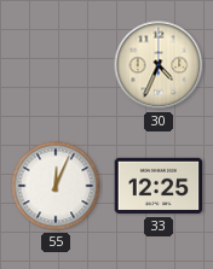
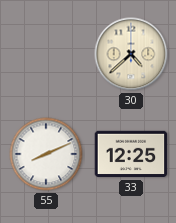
30: 4:34 -> 4:38 (131, 54)
55: 12:04 -> 8:11 (46, 154)
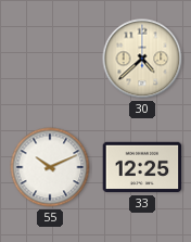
55: 8:11 -> 10:11 (50, 167)
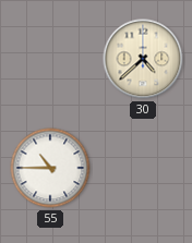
55: 10:11 -> 10:45 (50, 168)
33: 12:25 -> none (142, 167)
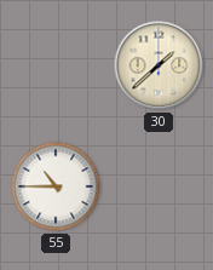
30: 4:38 -> 1:38 (159, 65)
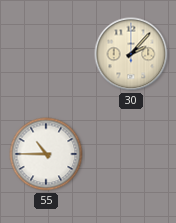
30: 1:38 -> 2:07 (131, 54)
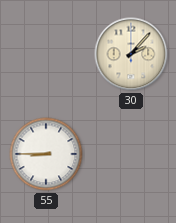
55: 10:45 -> 8:45 (46, 154)
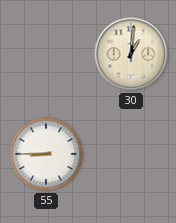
30: 2:07 -> 1:01 (131, 54)
